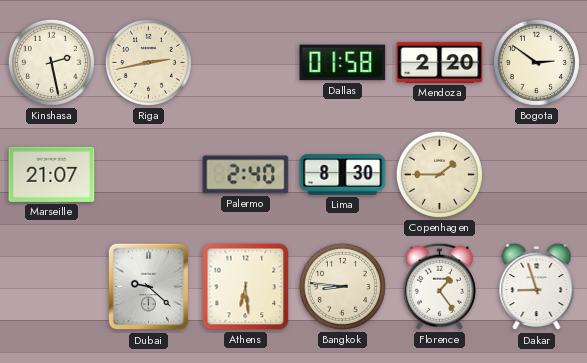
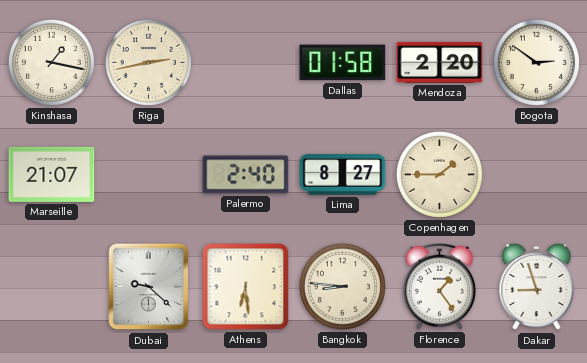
Kinshasa: 2:28 -> 1:17 (51, 62)
Lima: 8:30 -> 8:27 (343, 175)
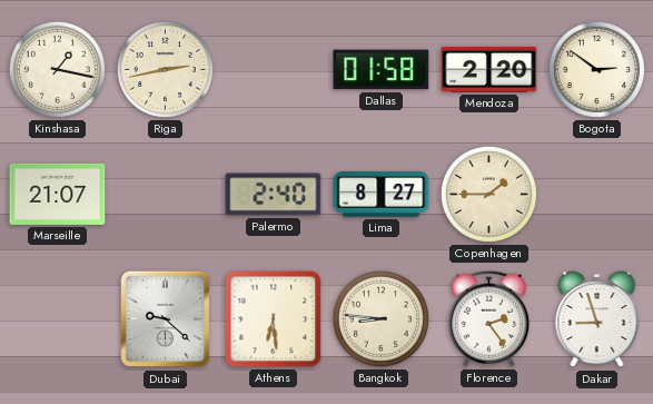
Florence: 1:24 -> 2:24 (488, 318)
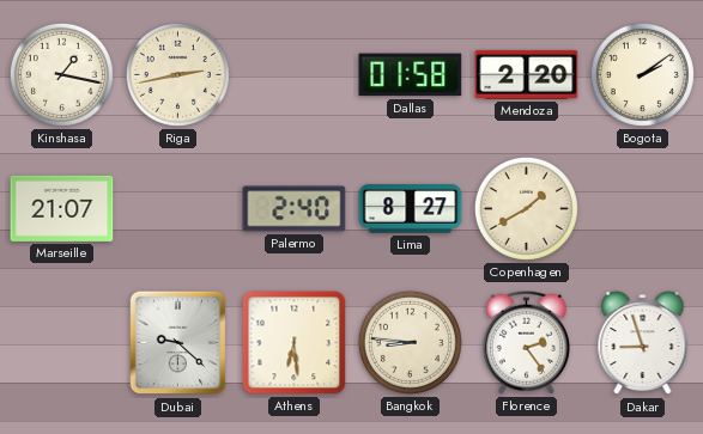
Bogota: 2:51 -> 2:09 (642, 74)
Copenhagen: 1:45 -> 1:40 (526, 208)
